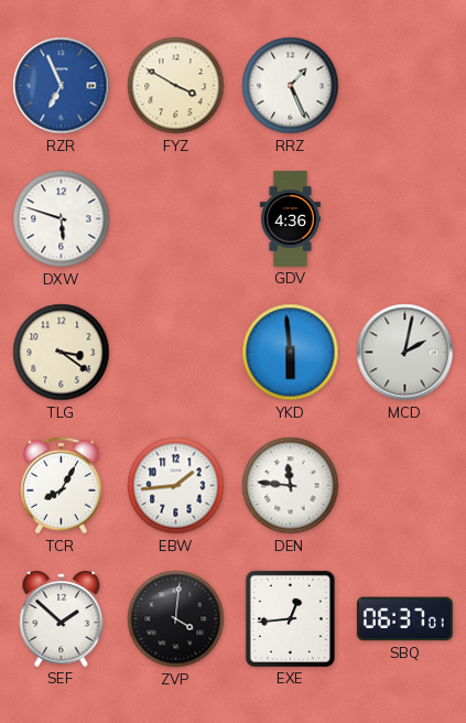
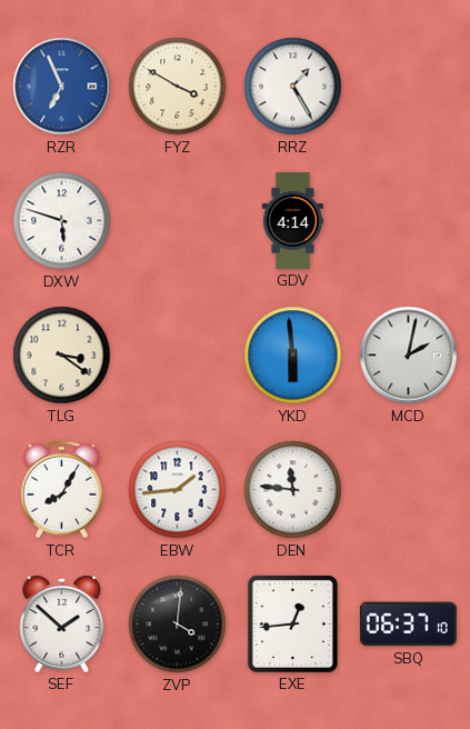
RRZ: 1:26 -> 1:25 (293, 87)
GDV: 4:36 -> 4:14 (292, 220)
SBQ: 06:37:01 -> 06:37:10 (408, 625)
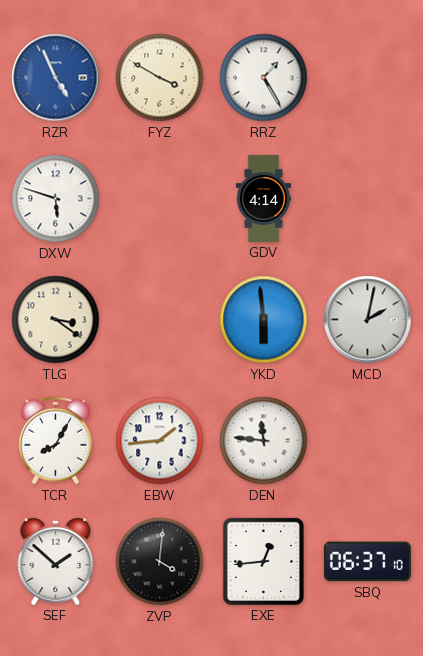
RZR: 6:56 -> 4:56 (56, 78)
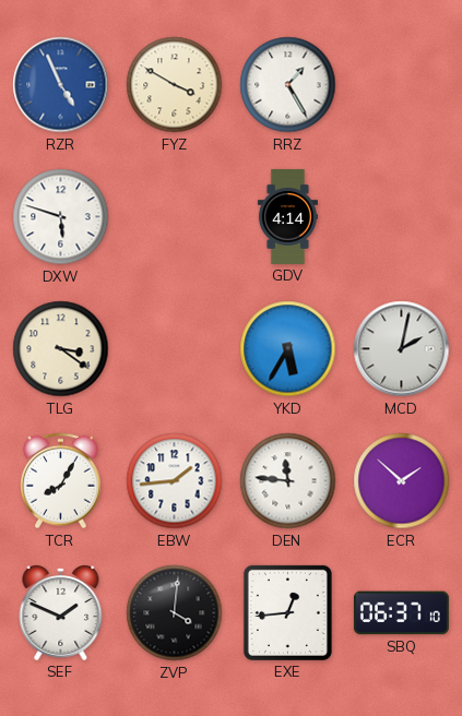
YKD: 5:59 -> 5:35 (288, 349)
ECR: none -> 1:52 (402, 481)
SEF: 1:52 -> 1:49 (61, 613)
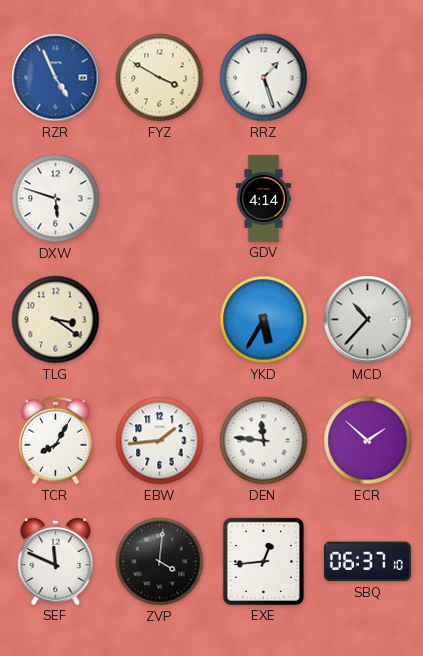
RRZ: 1:25 -> 1:27 (264, 78)
MCD: 2:02 -> 10:37 (368, 320)
SEF: 1:49 -> 11:49 (56, 562)
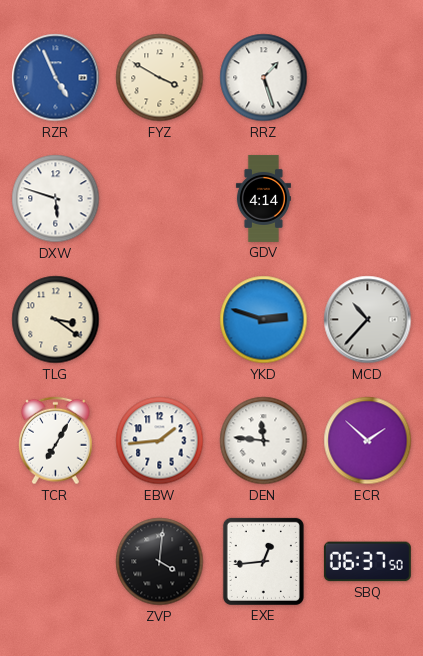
YKD: 5:35 -> 2:48 (264, 320)
TCR: 8:05 -> 7:05 (55, 441)
SEF: 11:49 -> none (56, 562)
SBQ: 06:37:10 -> 06:37:50 (367, 562)
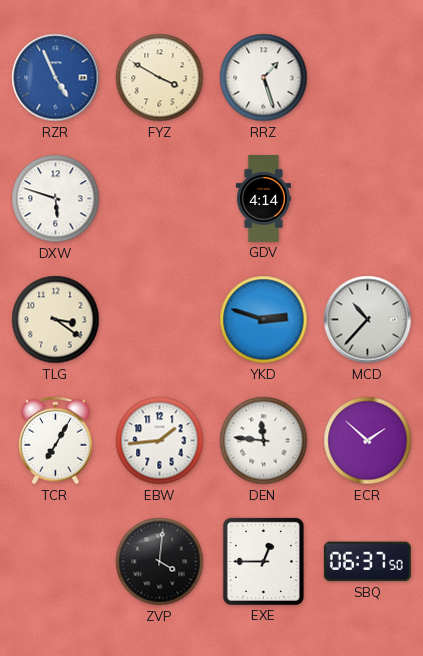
EXE: 12:44 -> 12:45 (263, 561)
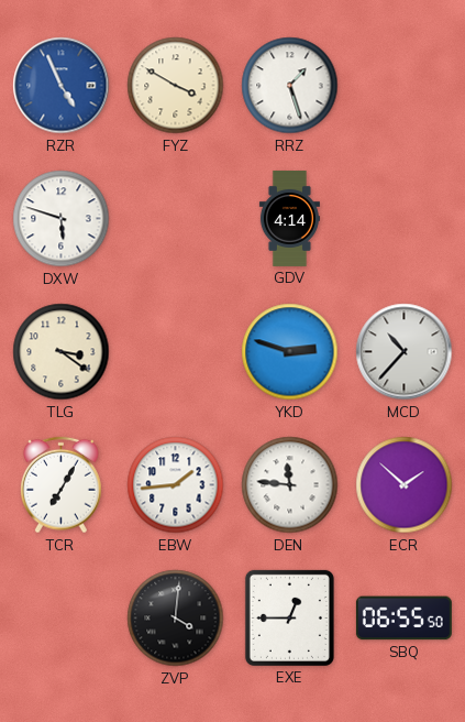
SBQ: 06:37 -> 06:55 (403, 619)
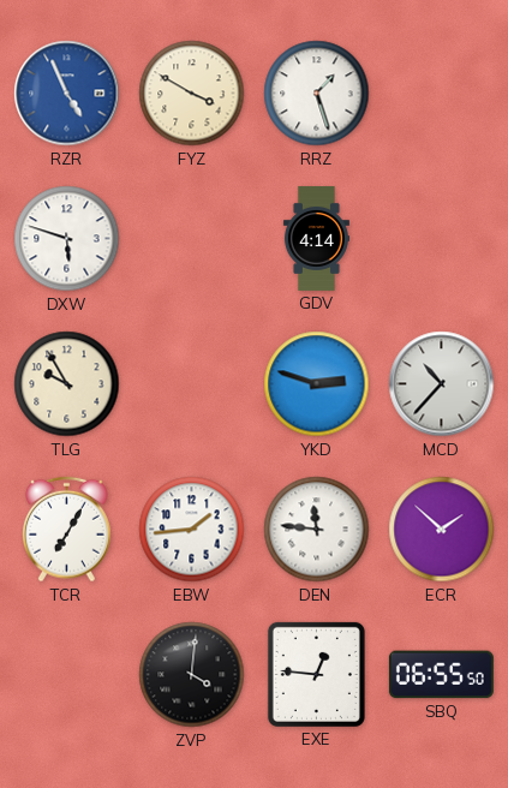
TLG: 3:21 -> 9:55 (67, 384)
EXE: 12:45 -> 12:46 (316, 674)
